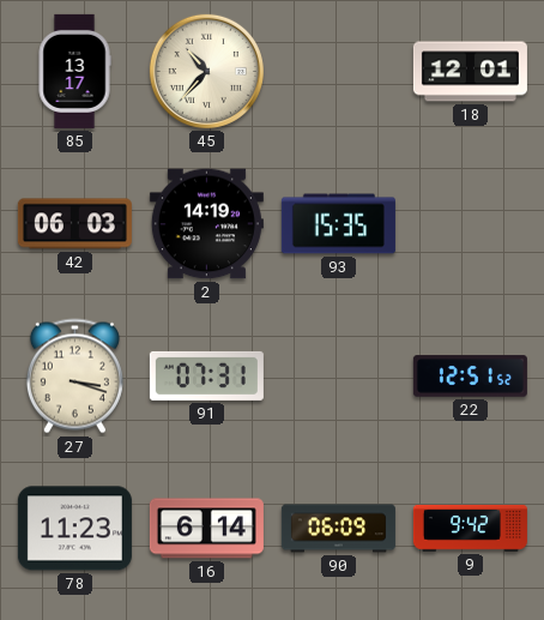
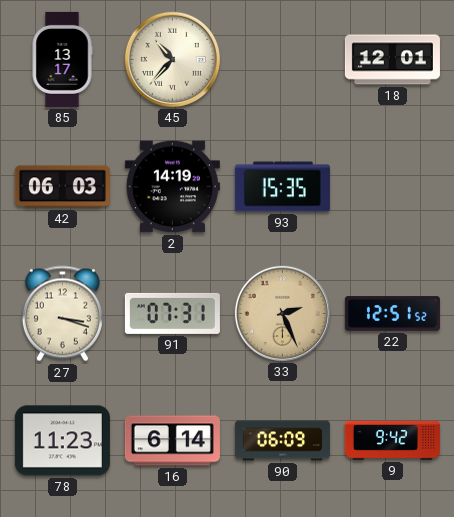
33: none -> 2:26 (282, 313)
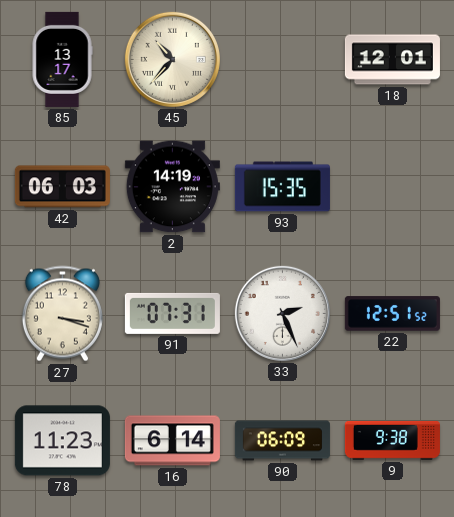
33 dial: champagne -> white (282, 313)
9: 9:42 -> 9:38 (392, 440)
